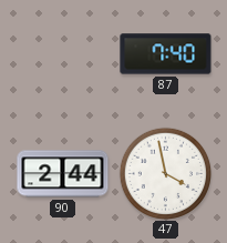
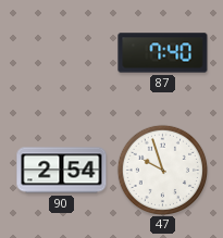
90: 2:44 -> 2:54 (62, 171)
47: 3:58 -> 9:57 (162, 170)
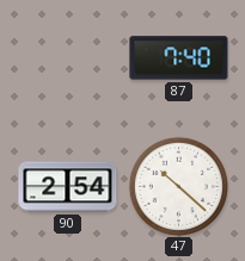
47: 9:57 -> 10:22 (178, 186)
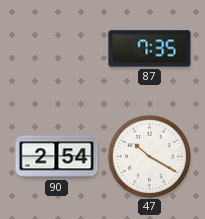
87: 7:40 -> 7:35 (150, 49)
47: 10:22 -> 10:20 (149, 156)
